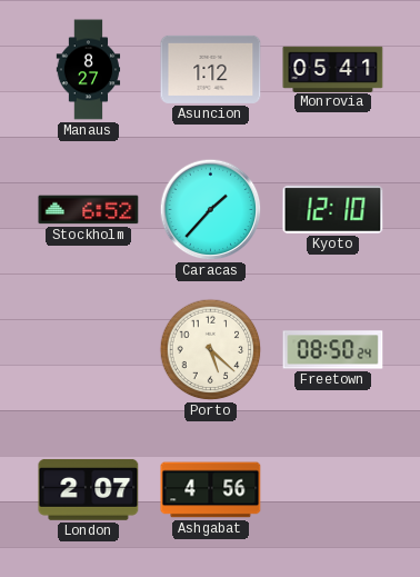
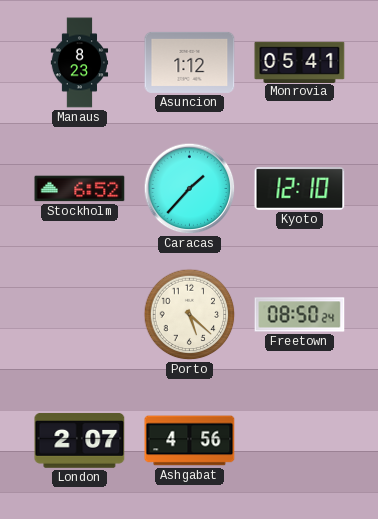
Manaus: 8:27 -> 8:23 (80, 63)
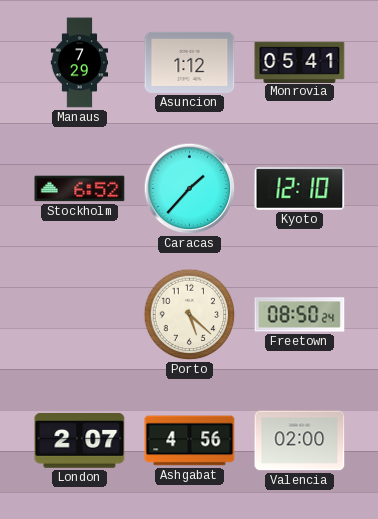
Manaus: 8:23 -> 7:29 (80, 63)
Valencia: none -> 02:00 (300, 441)
